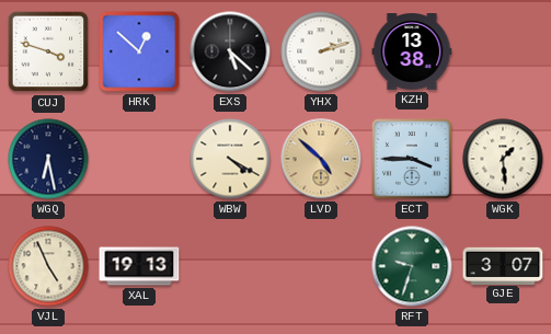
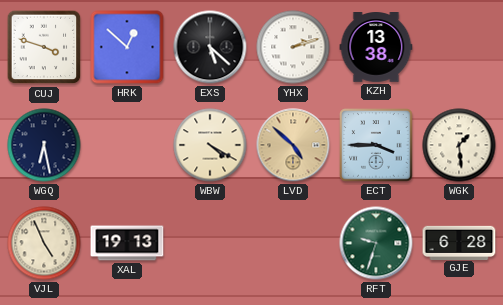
GJE: 3:07 -> 6:28 (459, 242)
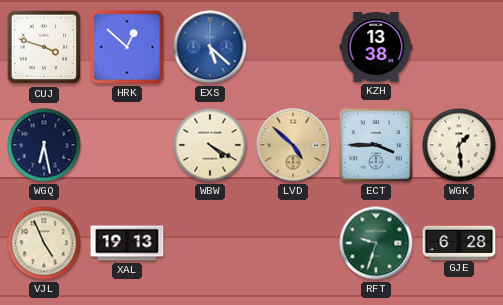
EXS dial: black -> blue (210, 47)
YHX: 2:12 -> none (293, 47)
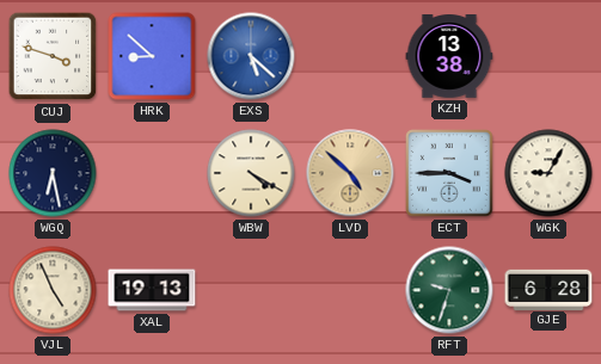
HRK: 12:52 -> 8:52 (152, 56)
WGK: 1:29 -> 9:05 (548, 173)
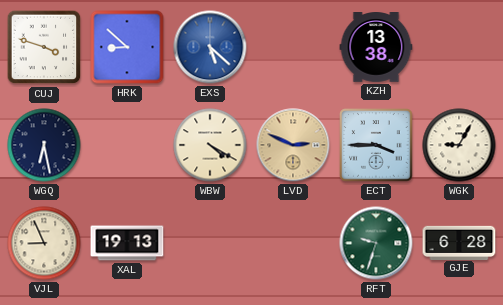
LVD: 4:52 -> 2:49 (293, 145)
VJL: 4:56 -> 8:56 (44, 243)
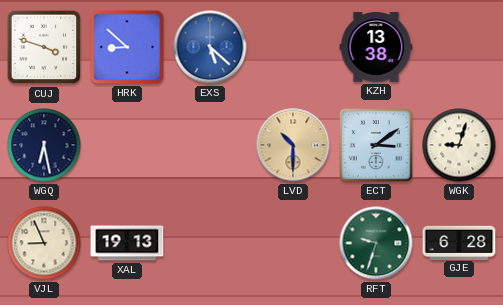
WBW: 4:20 -> none (210, 145)
LVD: 2:49 -> 10:30 (293, 145)
ECT: 3:45 -> 3:09 (376, 145)
WGK: 9:05 -> 9:03 (459, 145)
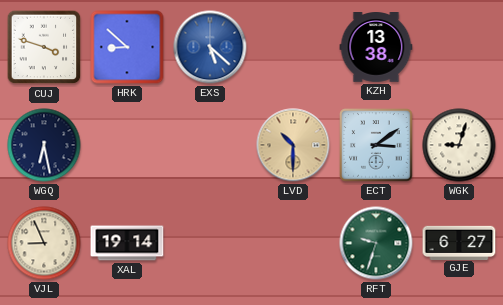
XAL: 19:13 -> 19:14 (127, 243)
GJE: 6:28 -> 6:27 (459, 242)
